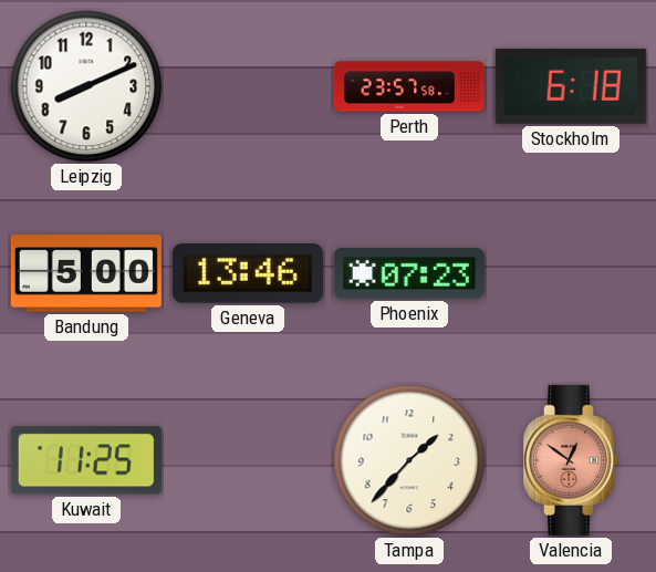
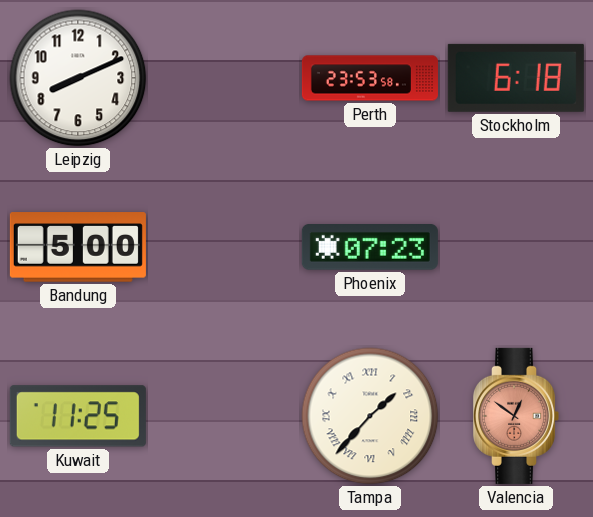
Perth: 23:57 -> 23:53 (370, 78)
Geneva: 13:46 -> none (248, 273)
Tampa numerals: Arabic -> Roman (370, 416)
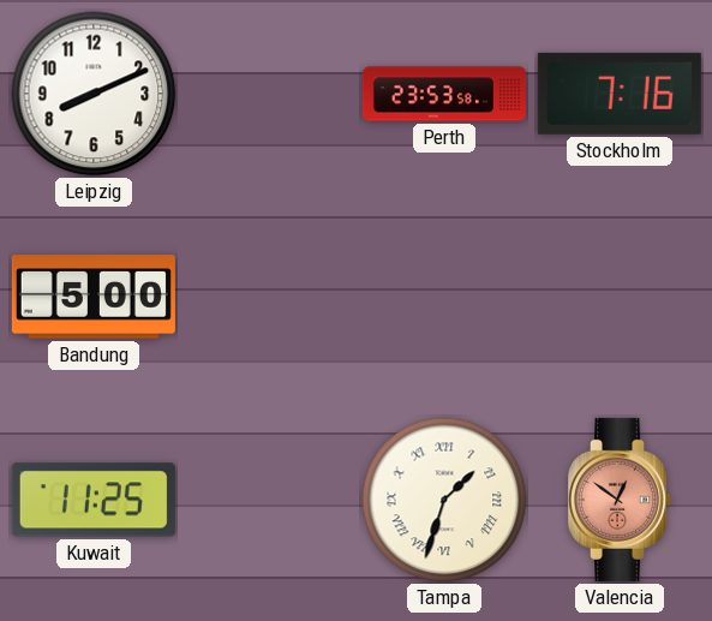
Stockholm: 6:18 -> 7:16 (620, 94)
Phoenix: 07:23 -> none (370, 247)
Tampa: 1:37 -> 1:33 (444, 500)
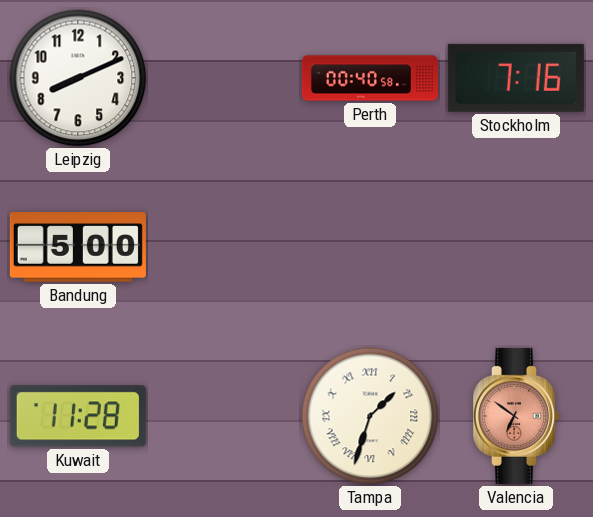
Perth: 23:53 -> 00:40 (370, 78)
Kuwait: 11:25 -> 11:28 (78, 416)
Valencia: 12:51 -> 6:51 (517, 416)
